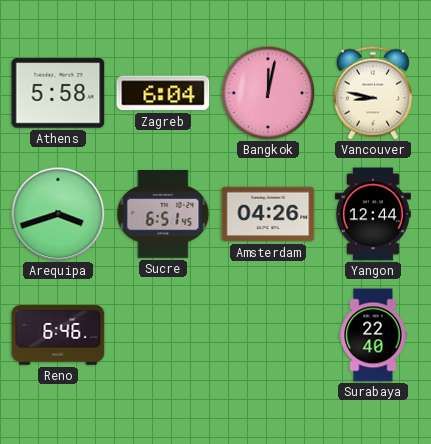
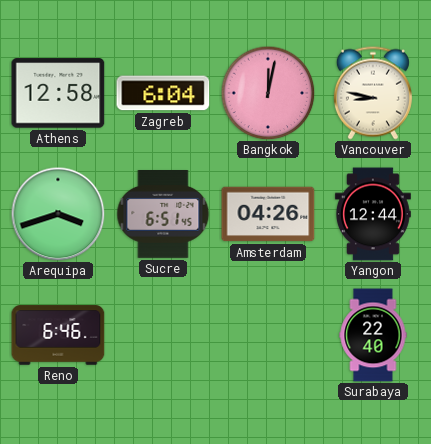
Athens: 5:58 -> 12:58 (58, 93)
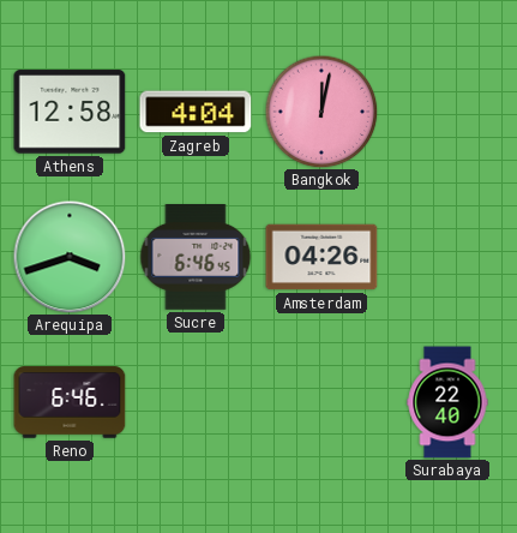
Zagreb: 6:04 -> 4:04 (196, 112)
Vancouver: 8:47 -> none (373, 93)
Sucre: 6:51 -> 6:46 (196, 258)
Yangon: 12:44 -> none (373, 214)
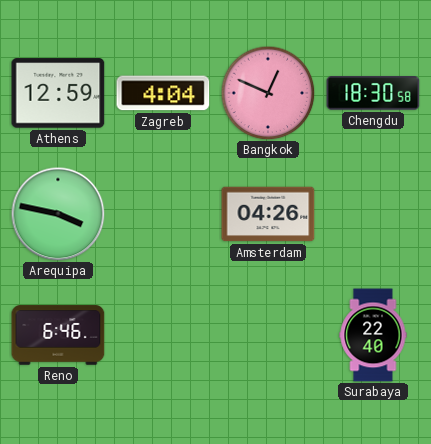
Athens: 12:58 -> 12:59 (58, 93)
Bangkok: 12:02 -> 12:49 (268, 93)
Chengdu: none -> 18:30 (373, 93)
Arequipa: 3:42 -> 3:47 (58, 214)
Sucre: 6:46 -> none (196, 258)
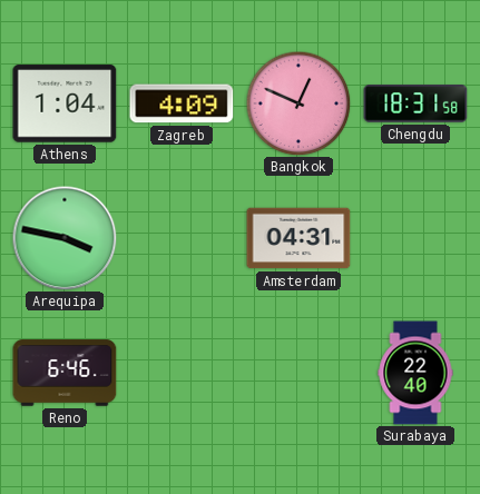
Athens: 12:59 -> 1:04 (65, 103)
Zagreb: 4:04 -> 4:09 (182, 103)
Chengdu: 18:30 -> 18:31 (415, 103)
Amsterdam: 04:26 -> 04:31 (298, 238)
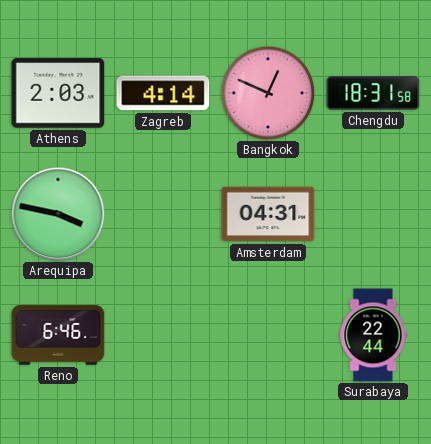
Athens: 1:04 -> 2:03 (58, 93)
Zagreb: 4:09 -> 4:14 (163, 93)
Surabaya: 22:40 -> 22:44 (373, 335)
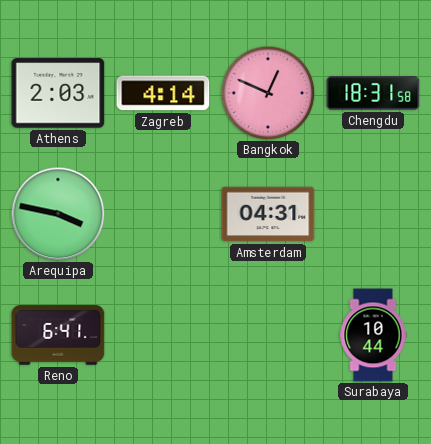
Reno: 6:46 -> 6:41 (58, 335)
Surabaya: 22:44 -> 10:44 (373, 335)
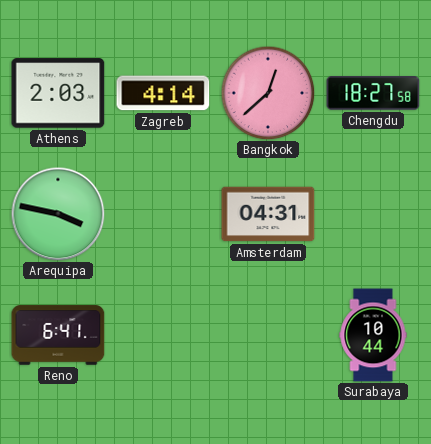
Bangkok: 12:49 -> 12:38 (268, 93)
Chengdu: 18:31 -> 18:27 (373, 93)
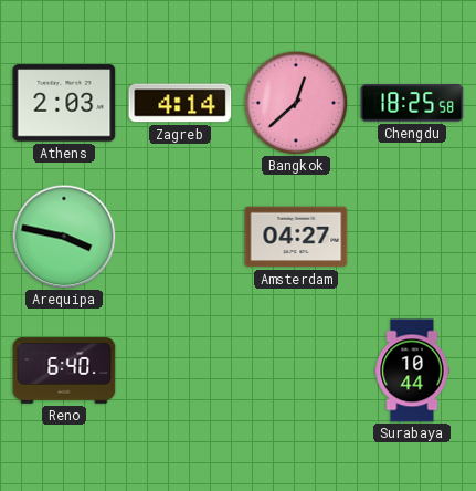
Chengdu: 18:27 -> 18:25 (412, 103)
Amsterdam: 04:31 -> 04:27 (296, 237)
Reno: 6:41 -> 6:40 (64, 370)
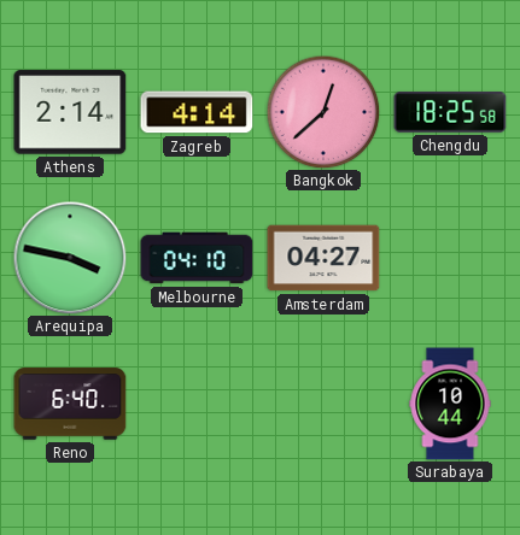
Athens: 2:03 -> 2:14 (70, 112)
Melbourne: none -> 04:10 (197, 258)
